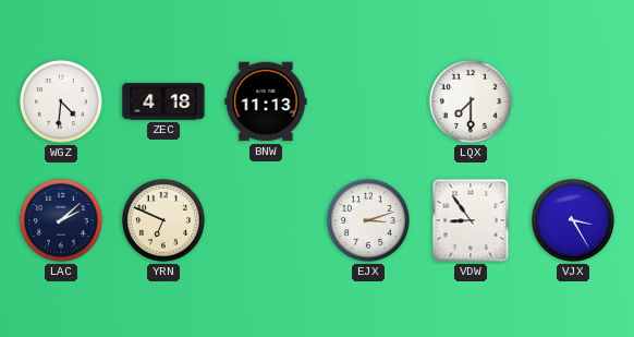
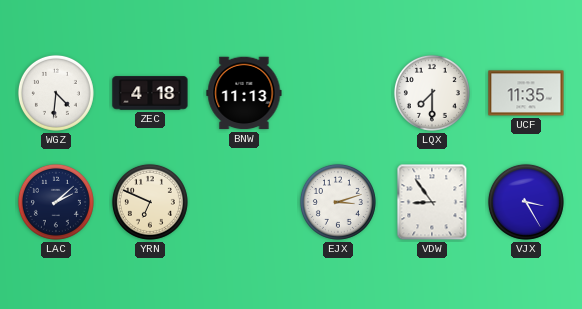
UCF: none -> 11:35 (526, 93)
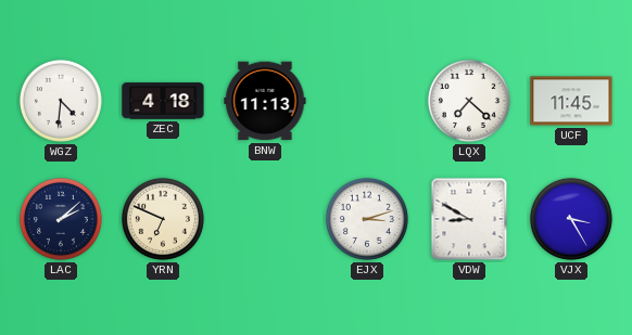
LQX: 7:30 -> 7:22 (469, 101)
UCF: 11:35 -> 11:45 (571, 101)
VDW: 8:54 -> 8:50 (469, 219)
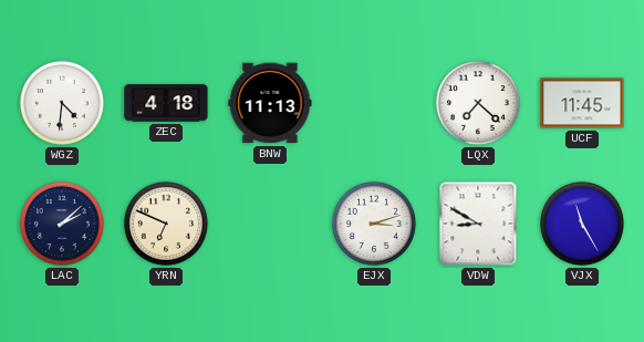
VJX: 3:25 -> 11:25 (582, 224)
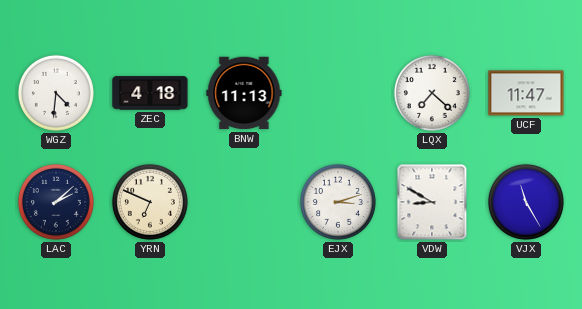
UCF: 11:45 -> 11:47 (526, 93)
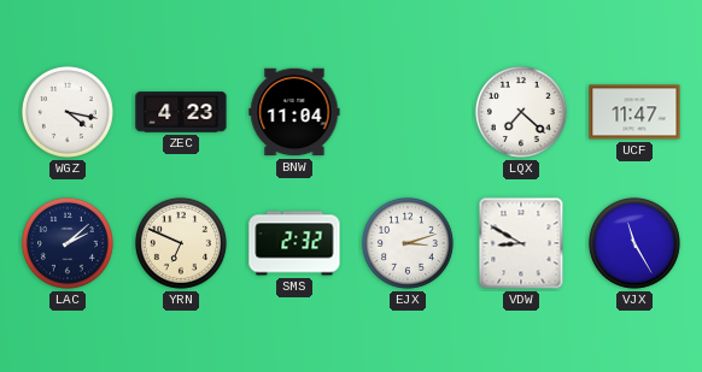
WGZ: 4:31 -> 4:17 (68, 112)
ZEC: 4:18 -> 4:23 (181, 112)
BNW: 11:13 -> 11:04 (294, 112)
SMS: none -> 2:32 (294, 243)
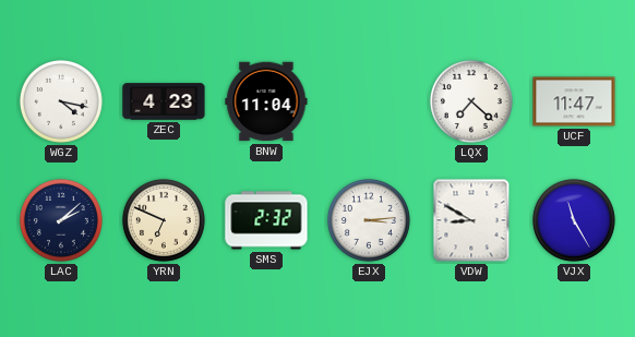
EJX: 3:12 -> 3:14 (369, 220)
